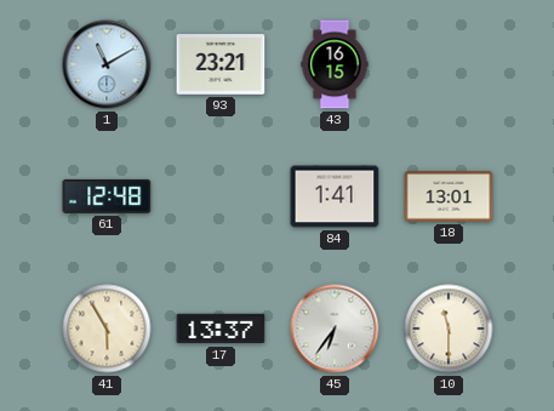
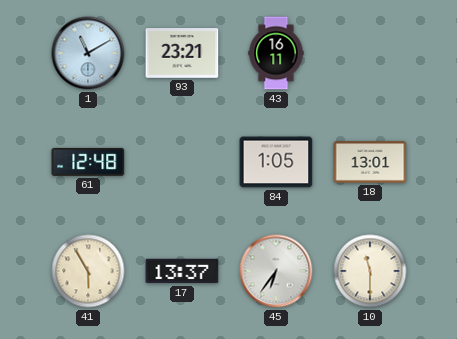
43: 16:15 -> 16:11 (276, 53)
84: 1:41 -> 1:05 (276, 162)
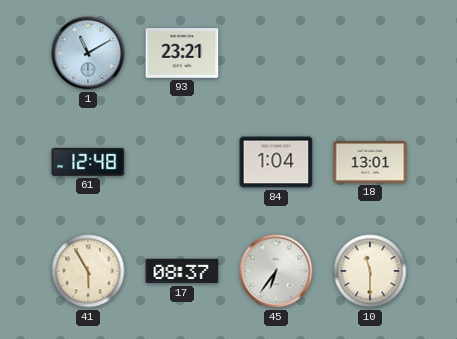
43: 16:11 -> none (276, 53)
84: 1:05 -> 1:04 (276, 162)
17: 13:37 -> 08:37 (182, 271)
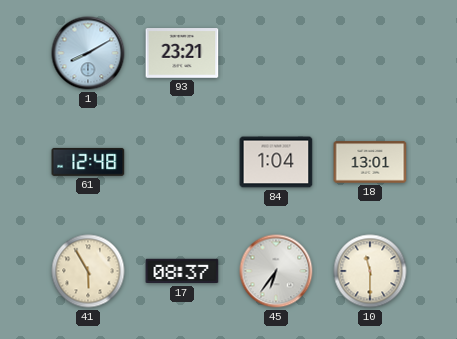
1: 11:10 -> 8:10 (88, 53)
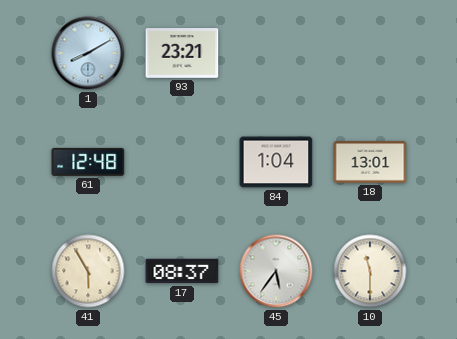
45: 6:36 -> 5:36 (276, 271)
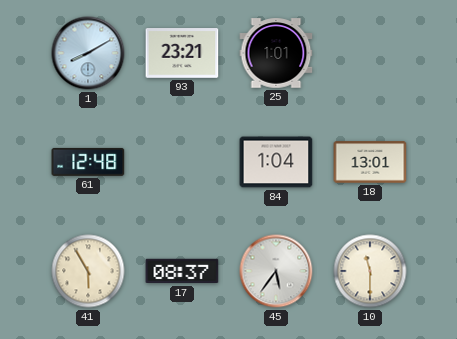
25: none -> 1:01 (276, 53)
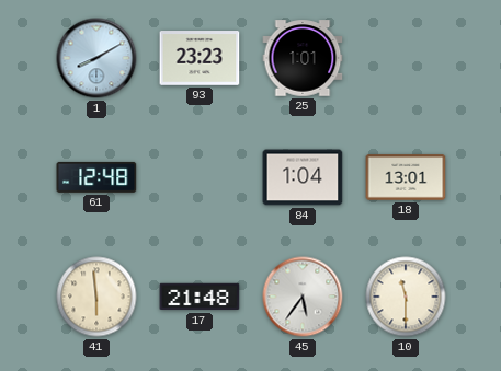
93: 23:21 -> 23:23 (200, 58)
41: 5:55 -> 5:59 (96, 297)
17: 08:37 -> 21:48 (200, 297)
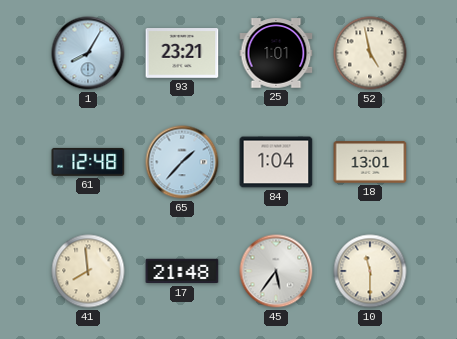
1: 8:10 -> 8:05 (88, 53)
93: 23:23 -> 23:21 (182, 53)
52: none -> 4:58 (370, 53)
65: none -> 1:37 (182, 162)
41: 5:59 -> 7:59 (88, 271)
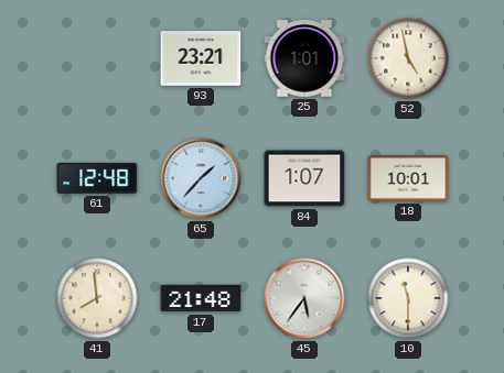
1: 8:05 -> none (88, 53)
84: 1:04 -> 1:07 (304, 178)
18: 13:01 -> 10:01 (408, 178)
